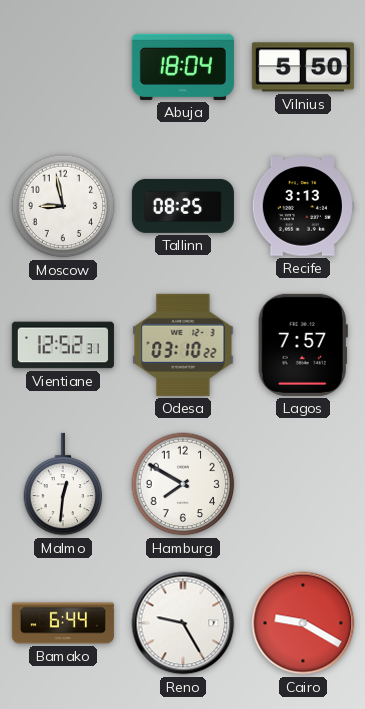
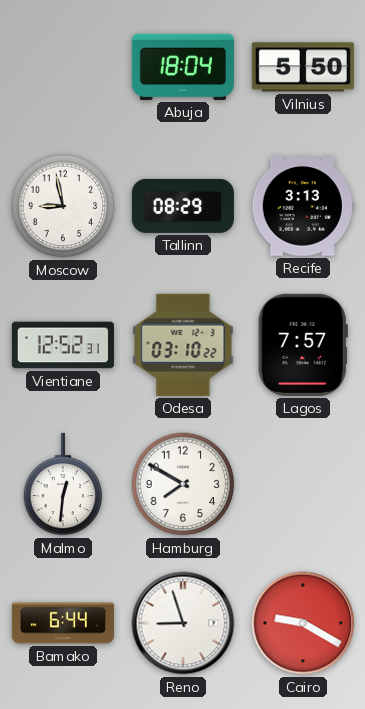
Tallinn: 08:25 -> 08:29 (183, 206)
Reno: 9:25 -> 8:57 (183, 623)
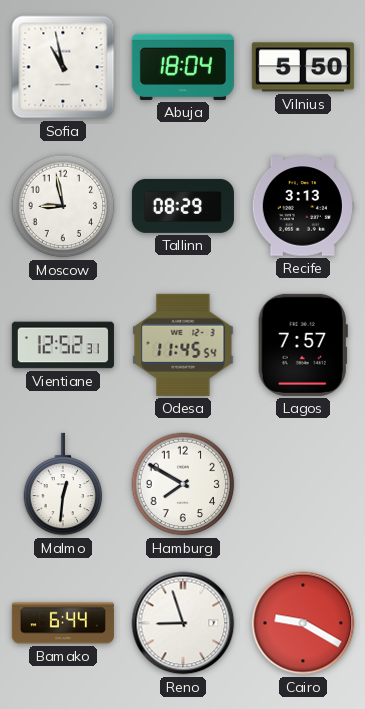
Sofia: none -> 10:58 (63, 67)
Odesa: 03:10 -> 11:45 (183, 345)
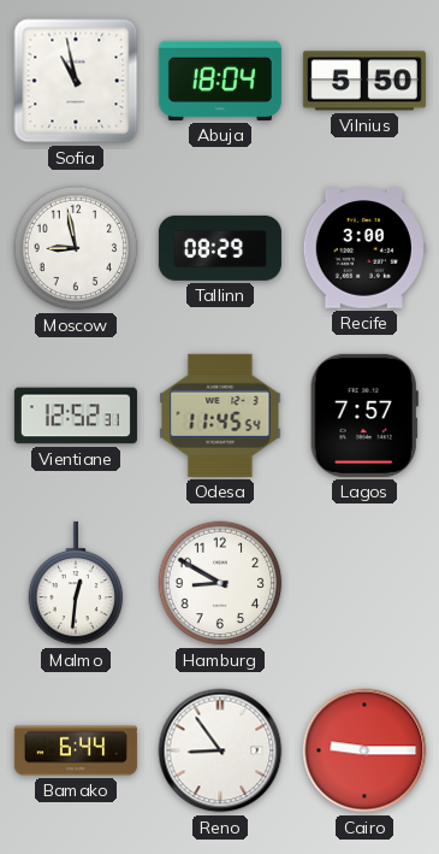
Recife: 3:13 -> 3:00 (364, 248)
Hamburg: 7:50 -> 8:50 (220, 583)
Reno: 8:57 -> 8:54 (220, 750)
Cairo: 9:20 -> 9:15 (364, 750)
